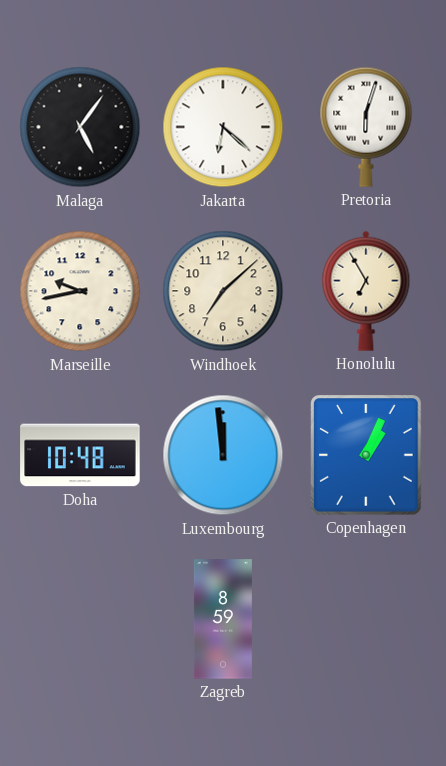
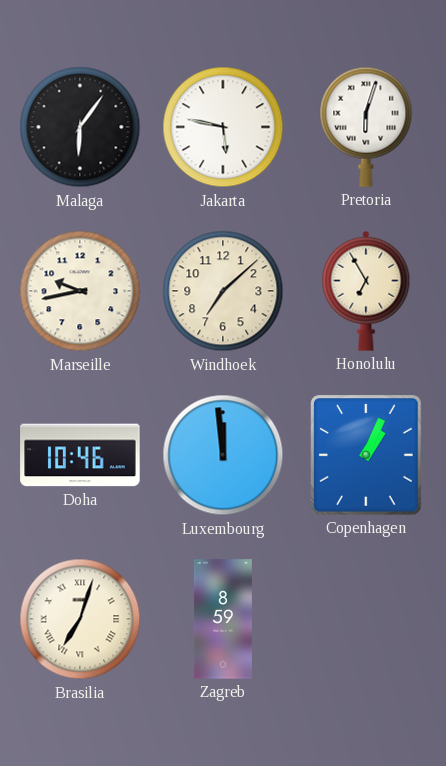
Malaga: 5:06 -> 6:06 (80, 127)
Jakarta: 6:22 -> 5:47 (223, 127)
Doha: 10:48 -> 10:46 (80, 455)
Brasilia: none -> 7:03 (80, 619)
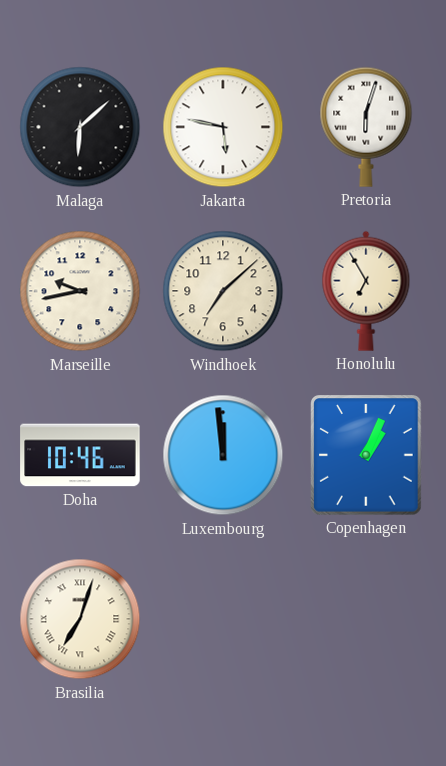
Malaga: 6:06 -> 6:08 (80, 127)
Zagreb: 8:59 -> none (223, 619)
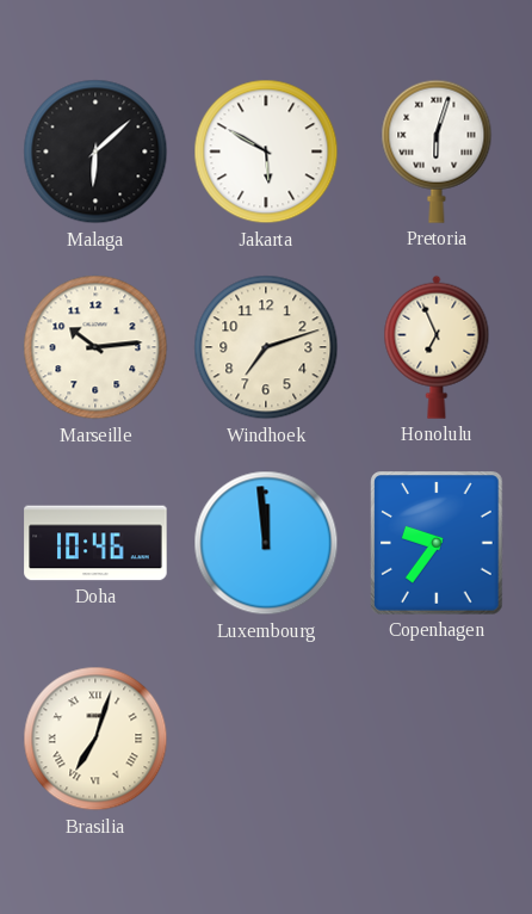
Jakarta: 5:47 -> 5:50 (266, 152)
Marseille: 9:43 -> 10:14 (95, 347)
Windhoek: 7:08 -> 7:12 (266, 347)
Honolulu: 6:55 -> 6:56 (437, 347)
Copenhagen: 1:04 -> 9:36 (437, 543)
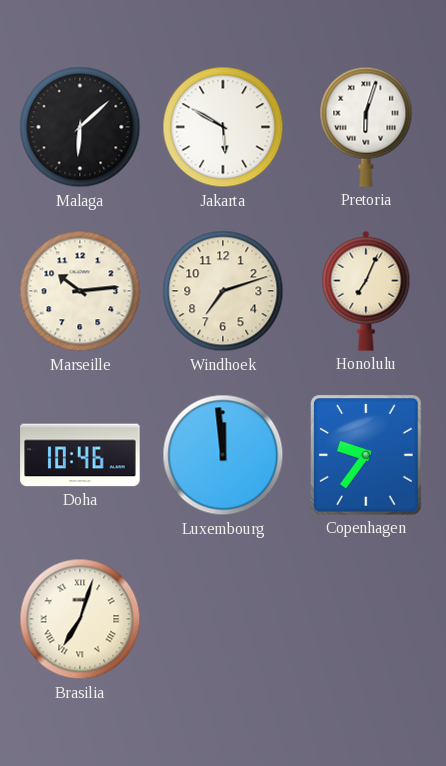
Honolulu: 6:56 -> 7:04 (366, 291)
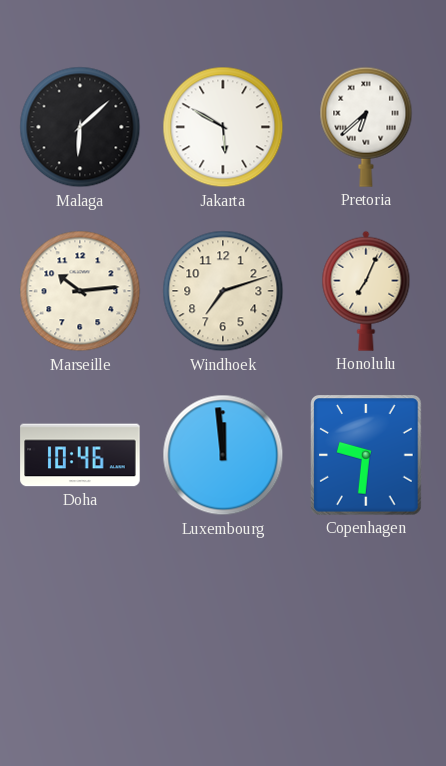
Pretoria: 6:03 -> 6:38 (366, 127)
Copenhagen: 9:36 -> 9:31 (366, 455)
Brasilia: 7:03 -> none (80, 619)
